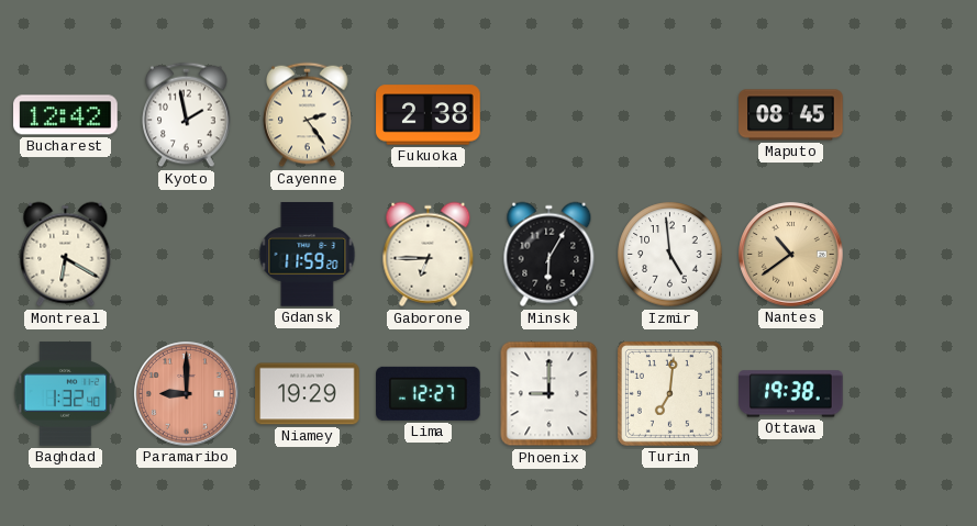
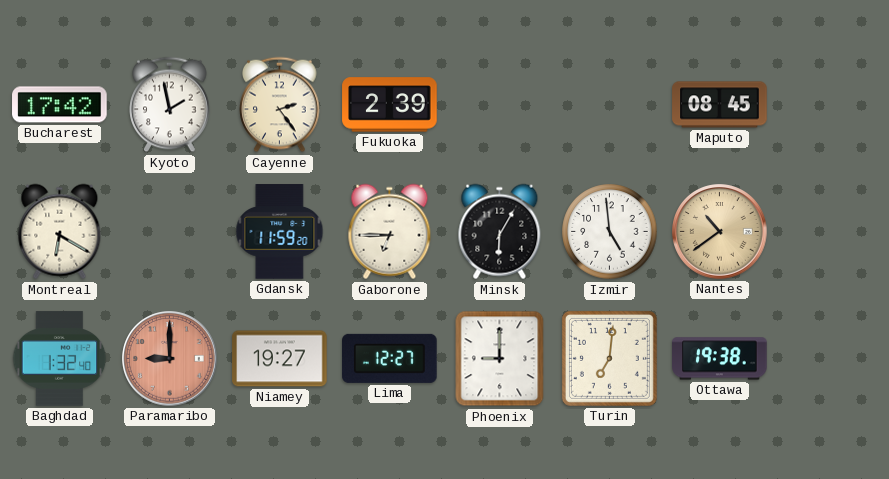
Bucharest: 12:42 -> 17:42 (60, 105)
Fukuoka: 2:38 -> 2:39 (390, 105)
Niamey: 19:29 -> 19:27 (280, 359)
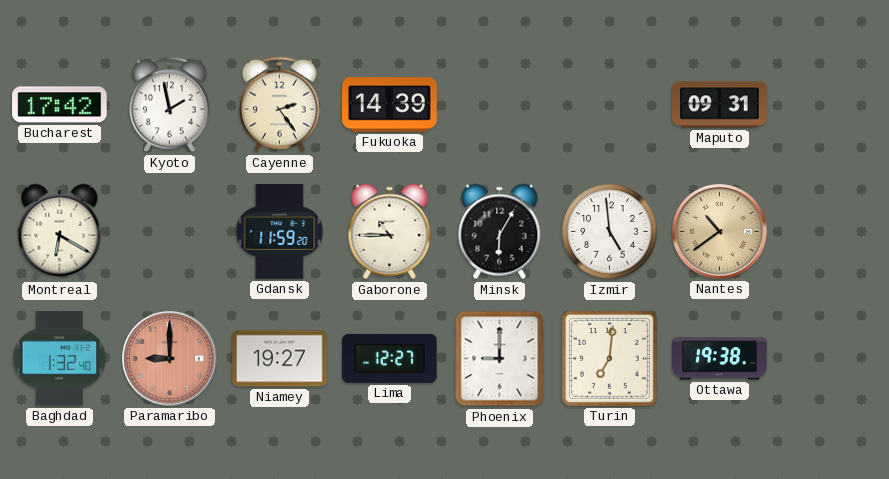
Fukuoka: 2:39 -> 14:39 (390, 105)
Maputo: 08:45 -> 09:31 (720, 105)
Gaborone: 6:45 -> 10:45 (390, 232)
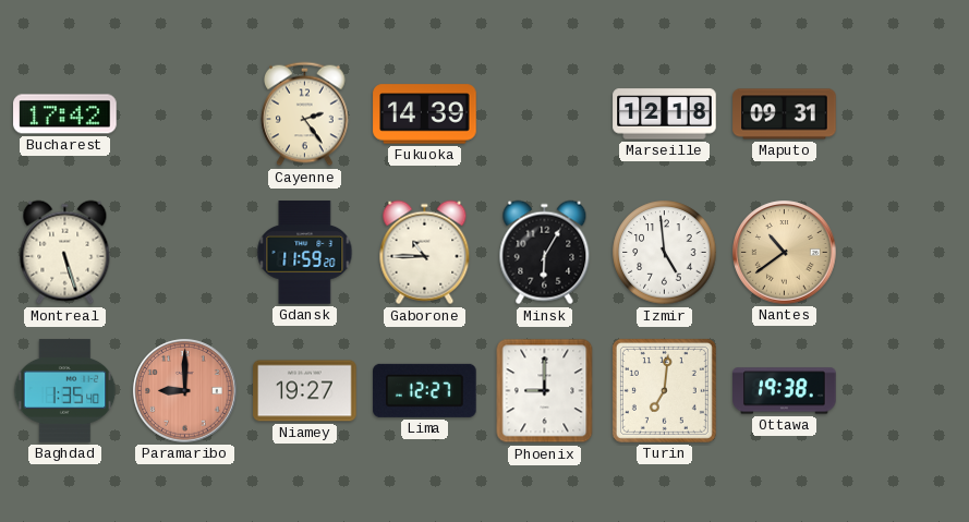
Kyoto: 1:58 -> none (170, 105)
Marseille: none -> 12:18 (665, 114)
Montreal: 6:20 -> 5:27 (65, 253)
Baghdad: 1:32 -> 1:35 (65, 391)
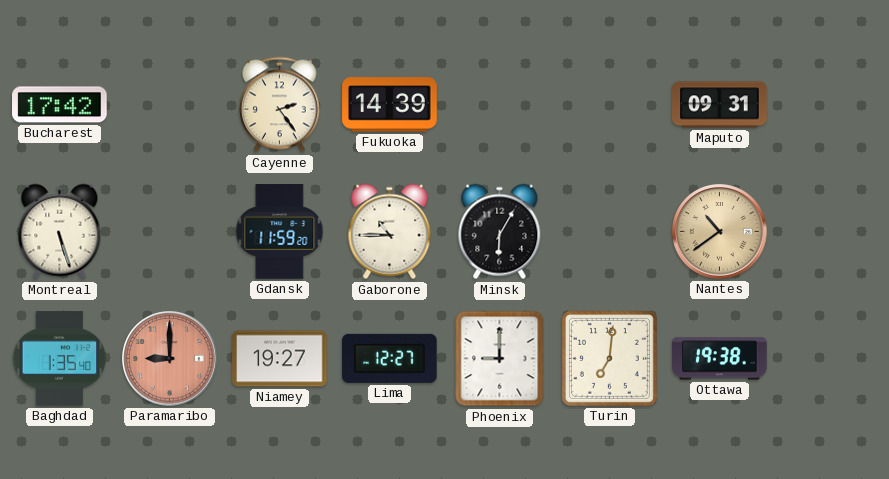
Marseille: 12:18 -> none (665, 114)
Izmir: 4:59 -> none (665, 253)
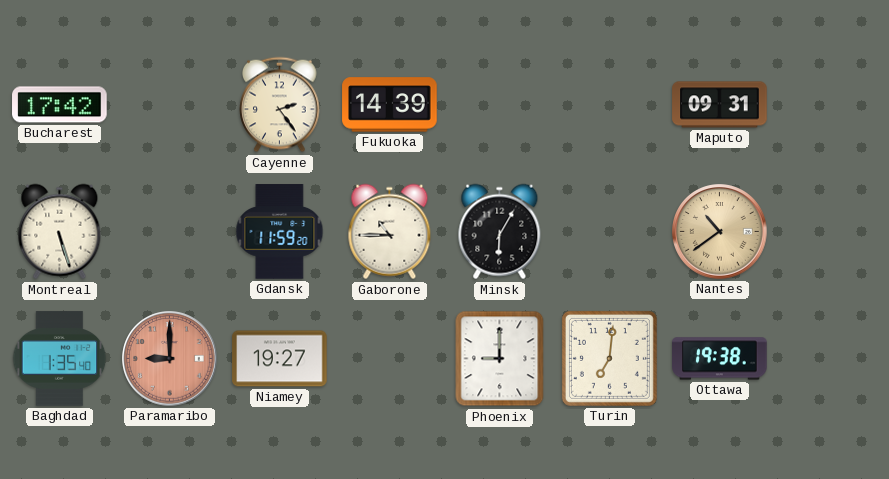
Lima: 12:27 -> none (390, 358)
